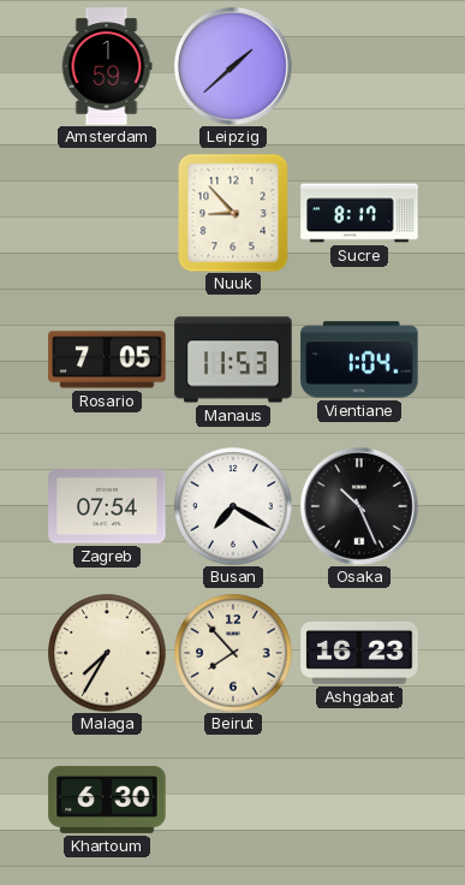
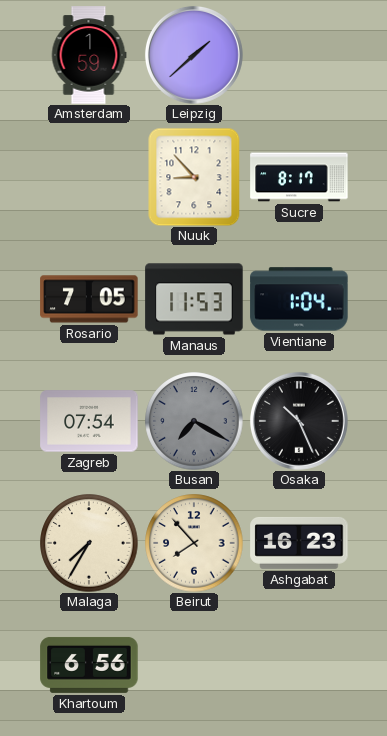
Busan dial: white -> grey (194, 421)
Khartoum: 6:30 -> 6:56 (89, 665)
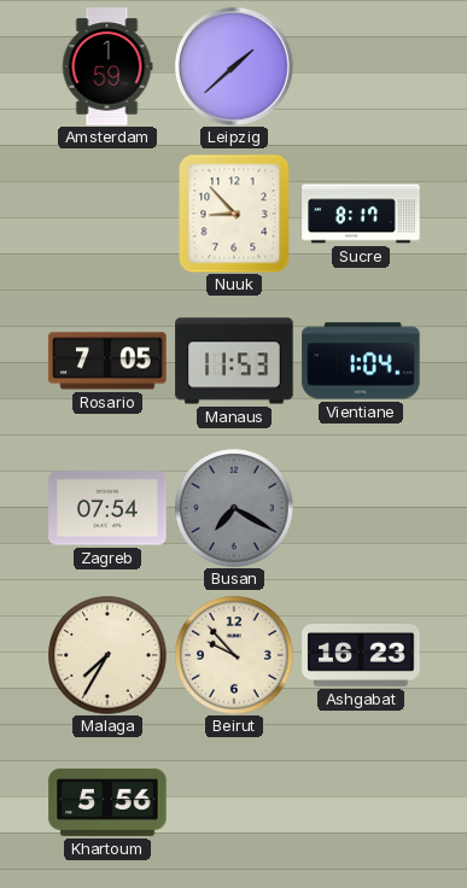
Osaka: 10:26 -> none (299, 421)
Beirut: 7:53 -> 9:53 (234, 655)
Khartoum: 6:56 -> 5:56 (107, 802)
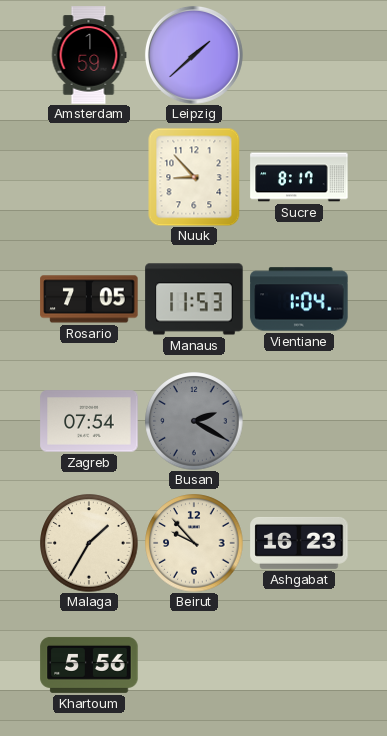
Busan: 7:20 -> 2:20 (194, 421)
Malaga: 7:35 -> 1:35 (89, 543)
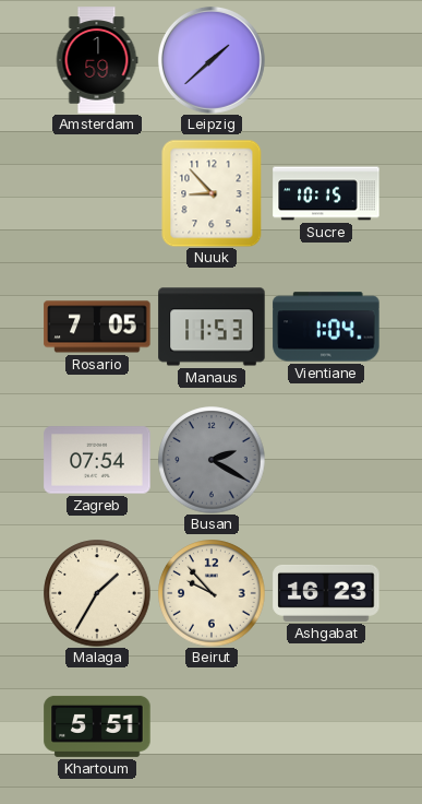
Sucre: 8:17 -> 10:15 (326, 193)
Khartoum: 5:56 -> 5:51 (97, 726)
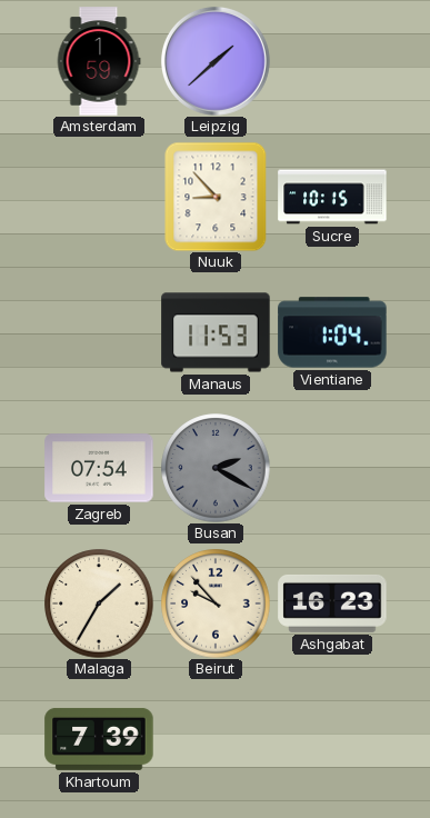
Rosario: 7:05 -> none (97, 327)
Khartoum: 5:51 -> 7:39 (99, 739)
